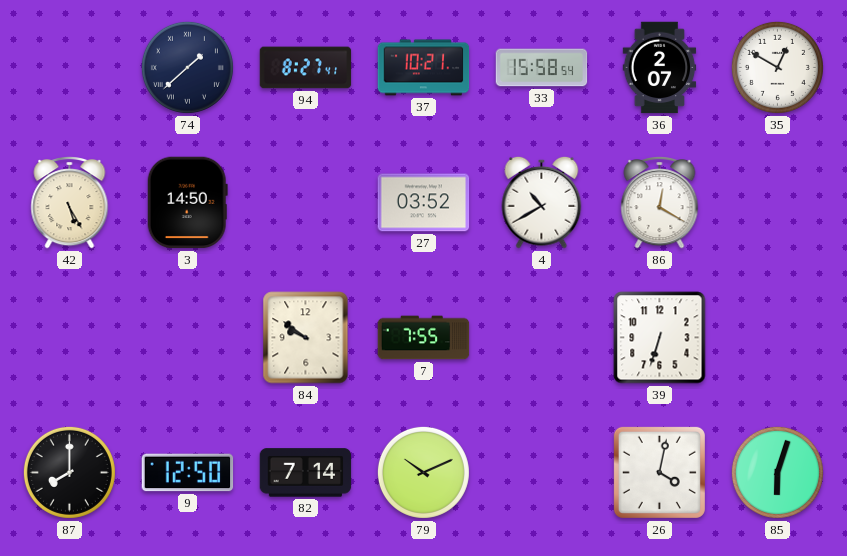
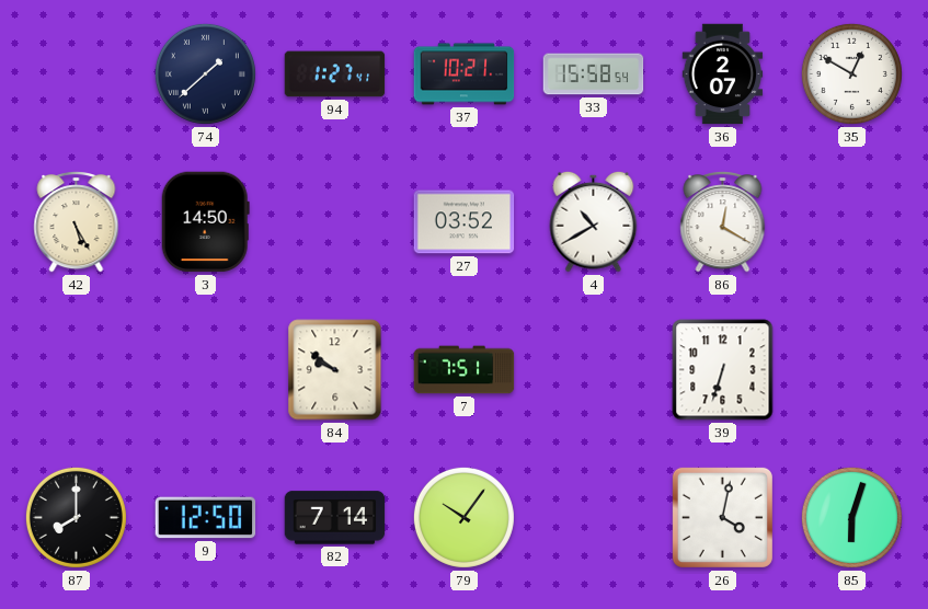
94: 8:27 -> 1:27 (335, 74)
7: 7:55 -> 7:51 (465, 370)
79: 10:11 -> 10:06 (463, 517)
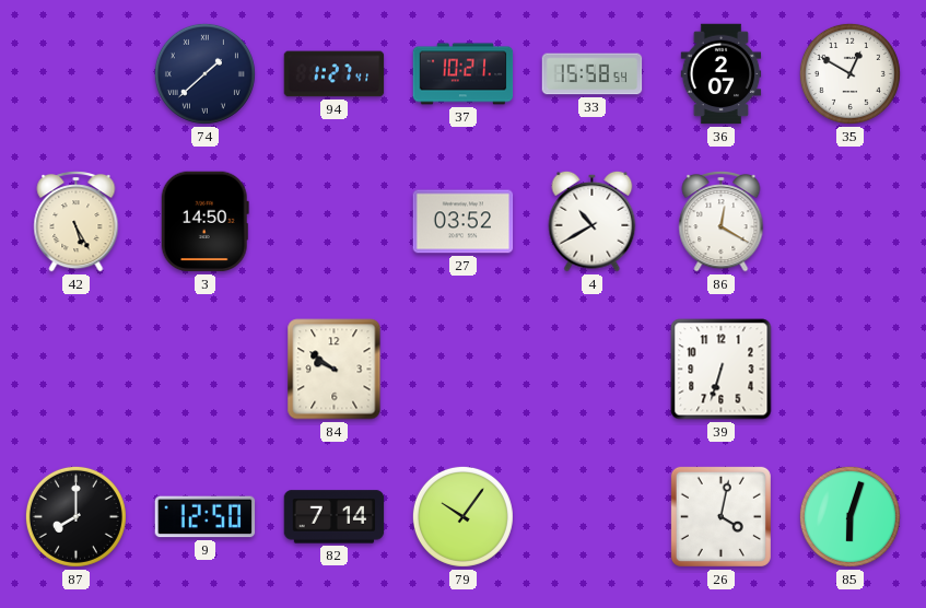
7: 7:51 -> none (465, 370)
